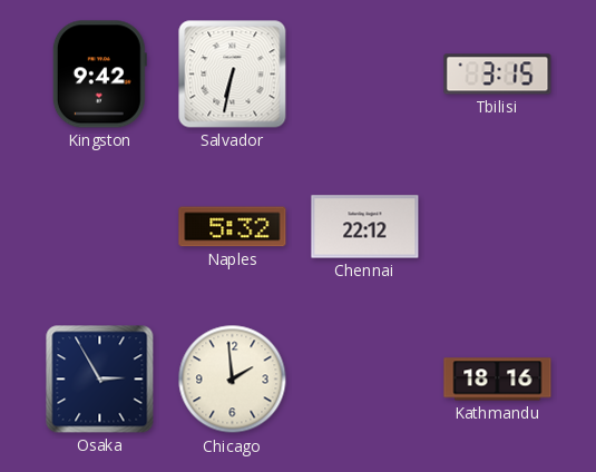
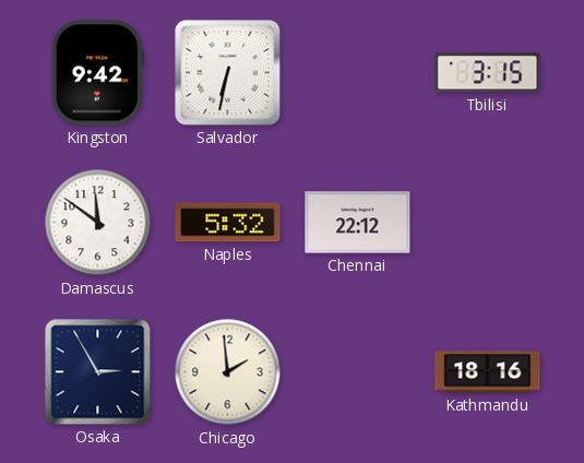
Damascus: none -> 11:51 (98, 223)
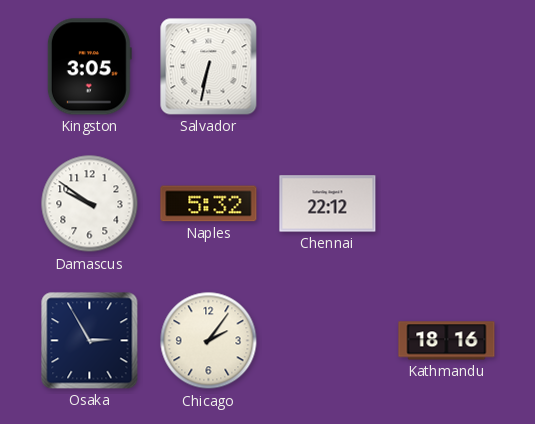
Kingston: 9:42 -> 3:05 (89, 67)
Tbilisi: 3:15 -> none (488, 73)
Damascus: 11:51 -> 9:51 (90, 204)
Chicago: 1:59 -> 2:06 (209, 341)
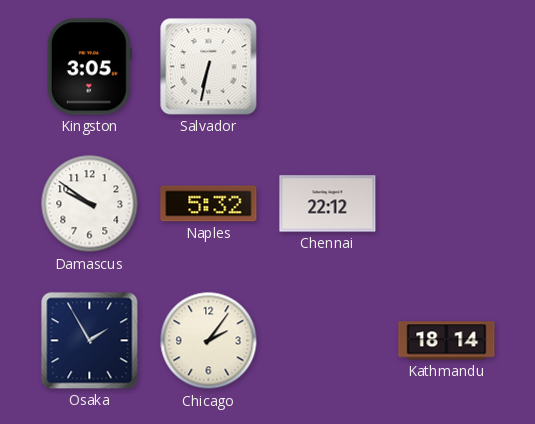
Osaka: 2:55 -> 1:55 (90, 341)
Kathmandu: 18:16 -> 18:14 (447, 341)
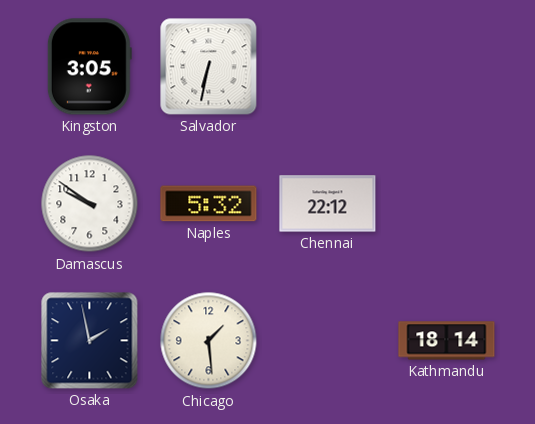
Osaka: 1:55 -> 1:58 (90, 341)
Chicago: 2:06 -> 1:29 (209, 341)
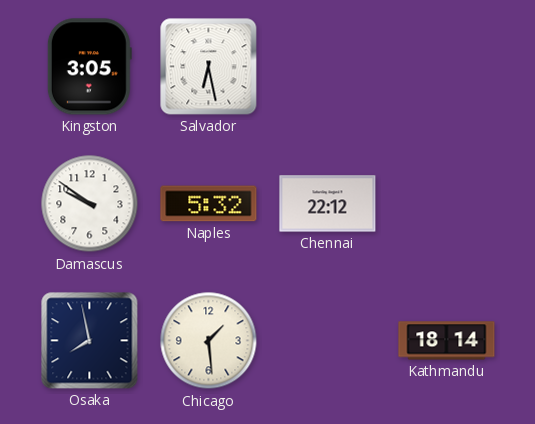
Salvador: 6:32 -> 6:28 (209, 67)
Osaka: 1:58 -> 7:58 (90, 341)
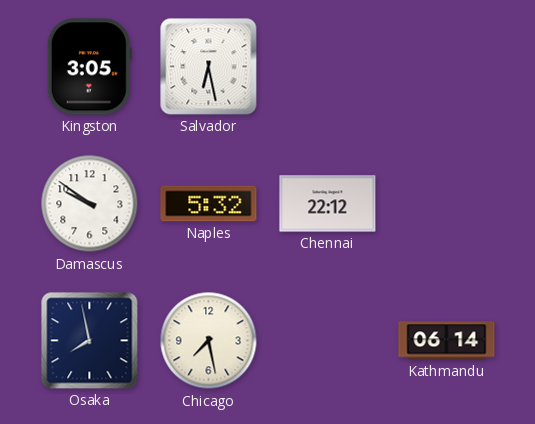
Chicago: 1:29 -> 7:28 (209, 341)
Kathmandu: 18:14 -> 06:14 (447, 341)
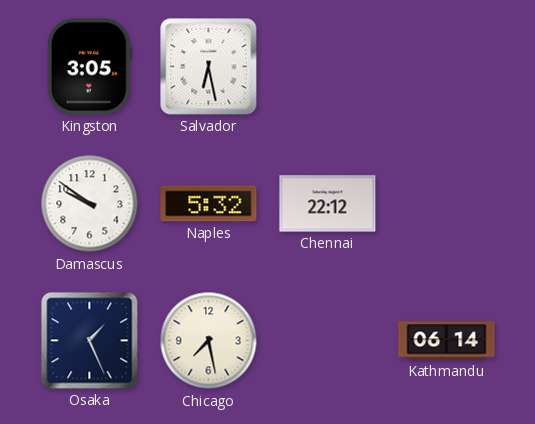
Osaka: 7:58 -> 1:26 (90, 341)
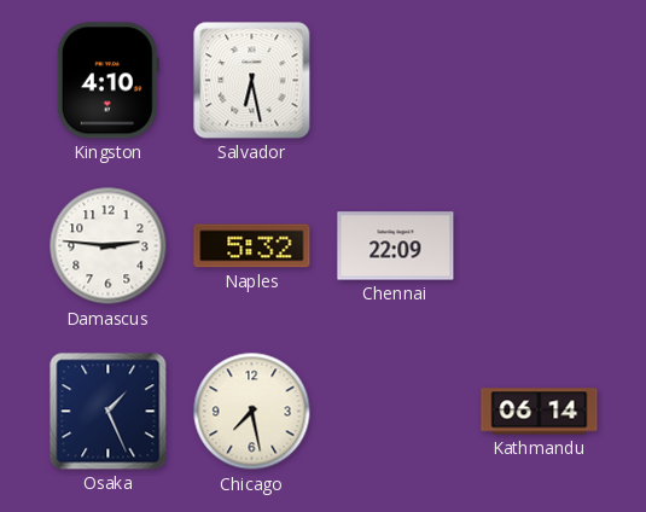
Kingston: 3:05 -> 4:10 (107, 81)
Damascus: 9:51 -> 2:46 (109, 246)
Chennai: 22:12 -> 22:09 (396, 246)
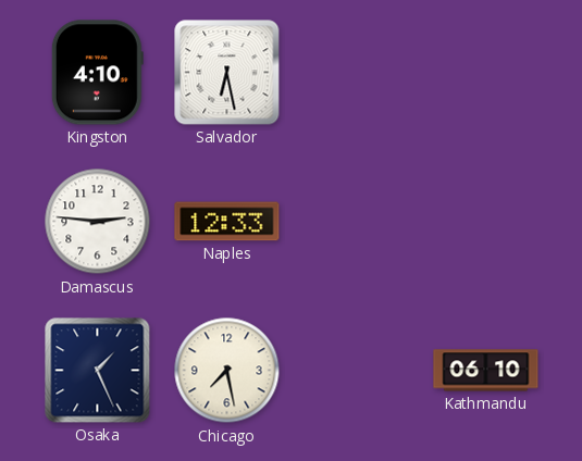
Naples: 5:32 -> 12:33 (227, 222)
Chennai: 22:09 -> none (396, 246)
Kathmandu: 06:14 -> 06:10 (486, 371)
